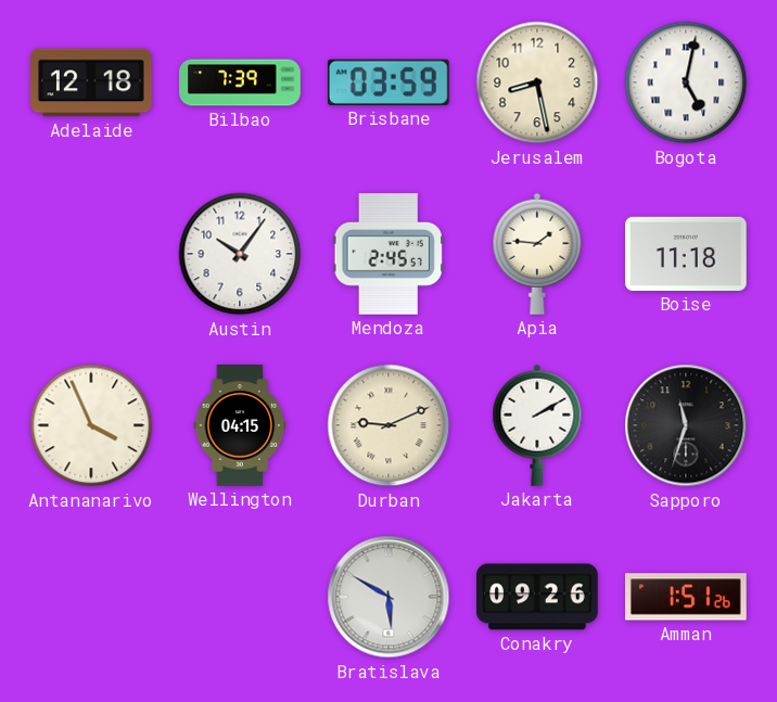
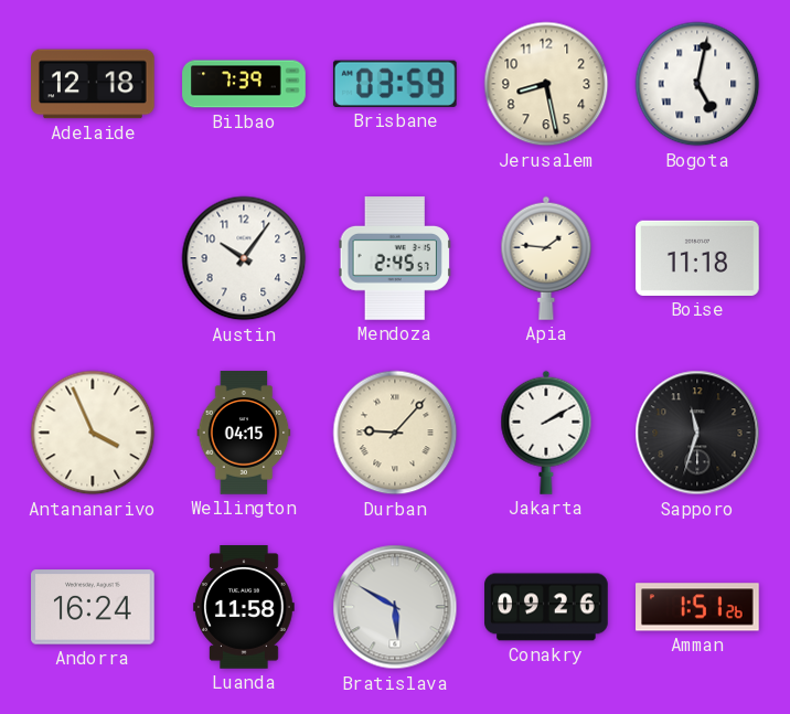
Durban: 9:11 -> 9:07 (395, 433)
Andorra: none -> 16:24 (93, 607)
Luanda: none -> 11:58 (244, 607)
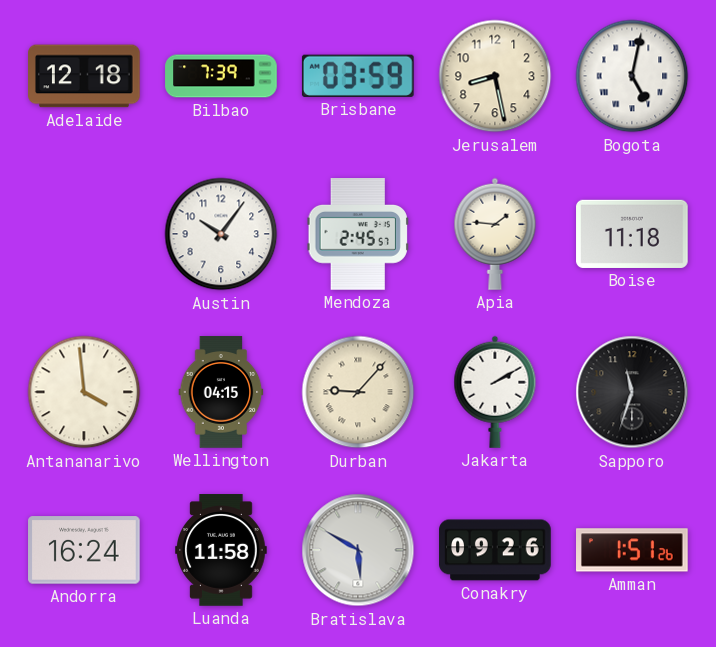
Antananarivo: 3:56 -> 3:59 (84, 392)
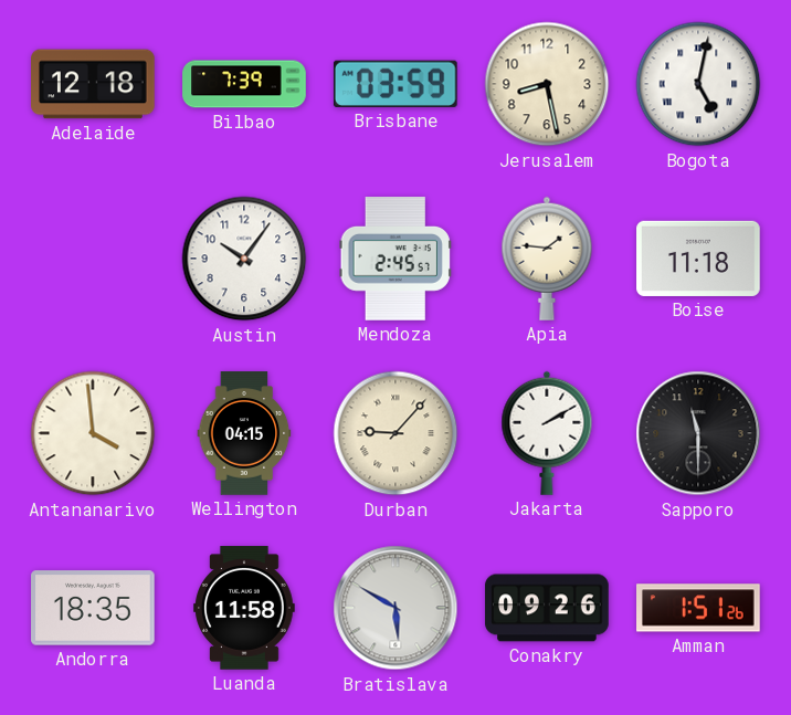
Sapporo: 11:33 -> 11:30 (698, 433)
Andorra: 16:24 -> 18:35 (93, 608)
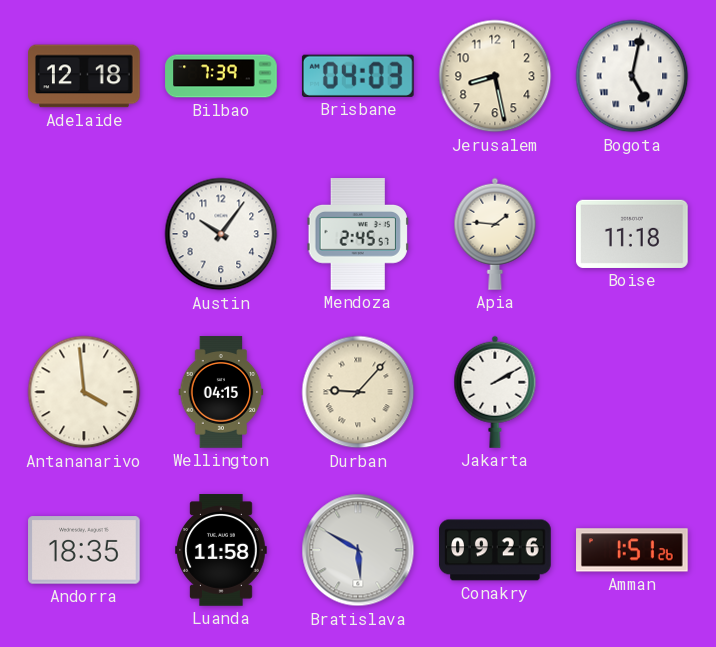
Brisbane: 03:59 -> 04:03 (358, 76)
Sapporo: 11:30 -> none (698, 433)
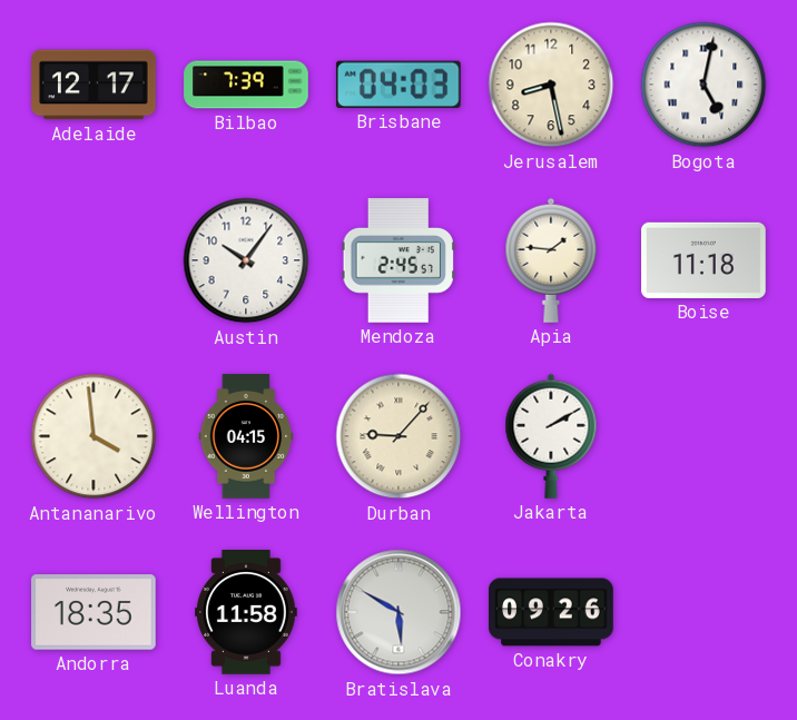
Adelaide: 12:18 -> 12:17 (94, 85)
Amman: 1:51 -> none (633, 550)
